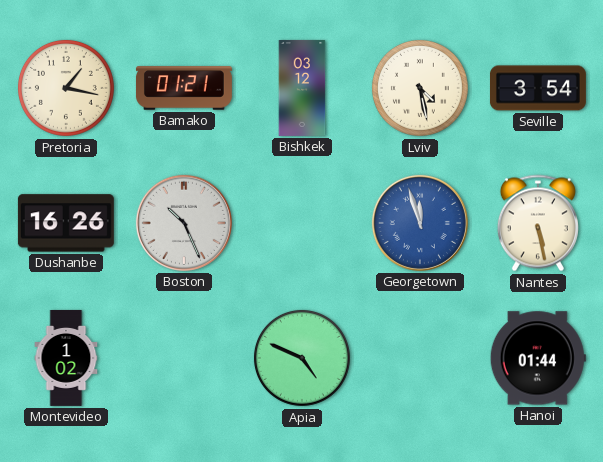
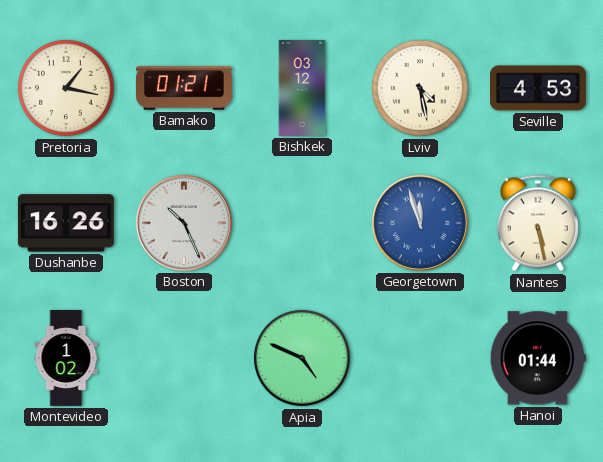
Seville: 3:54 -> 4:53 (538, 88)
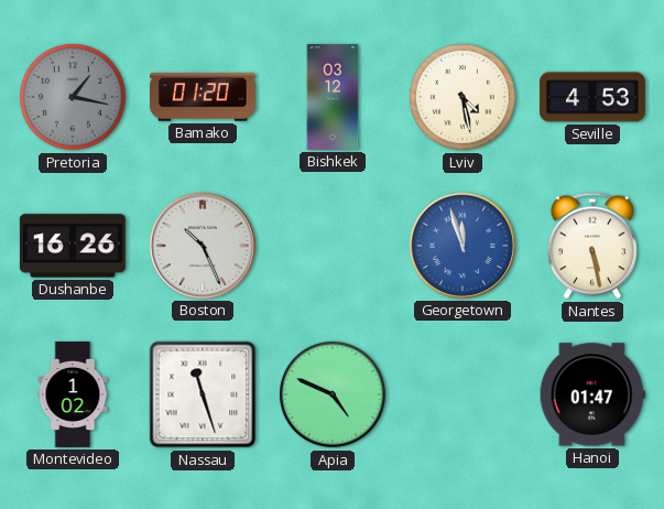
Pretoria dial: cream -> grey (73, 97)
Bamako: 01:21 -> 01:20 (203, 97)
Nassau: none -> 11:27 (203, 394)
Hanoi: 01:44 -> 01:47 (592, 394)
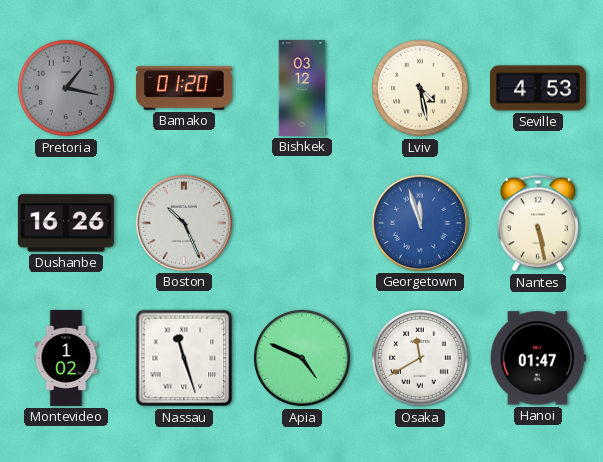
Osaka: none -> 11:40 (420, 358)
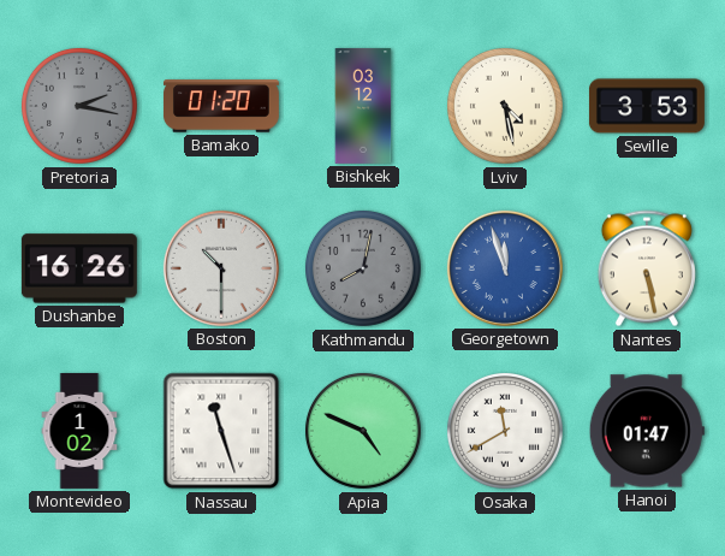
Pretoria: 1:17 -> 2:17 (79, 106)
Seville: 4:53 -> 3:53 (647, 106)
Boston: 10:26 -> 10:30 (221, 268)
Kathmandu: none -> 8:02 (363, 268)
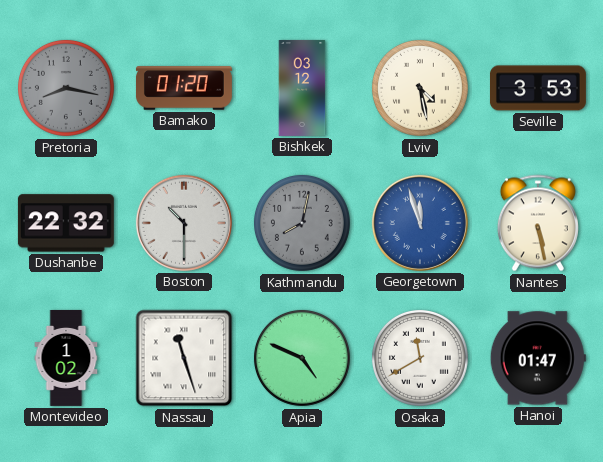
Pretoria: 2:17 -> 8:17 (66, 88)
Dushanbe: 16:26 -> 22:32 (66, 223)
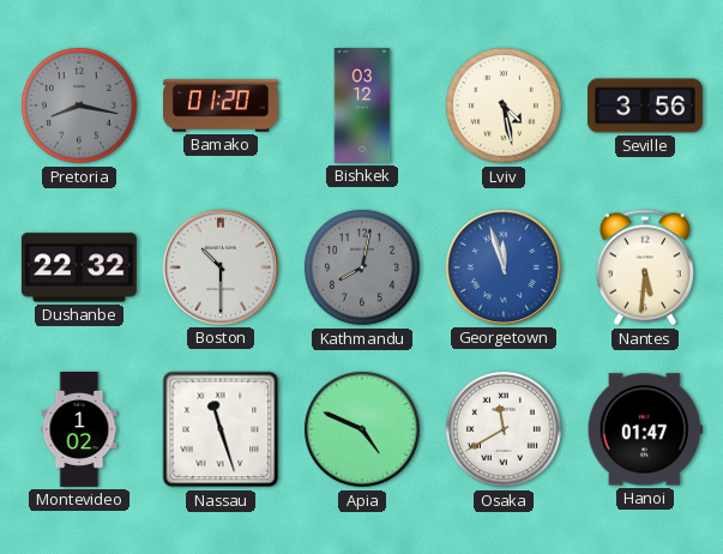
Seville: 3:53 -> 3:56 (645, 106)
Nantes: 5:28 -> 5:31 (645, 267)
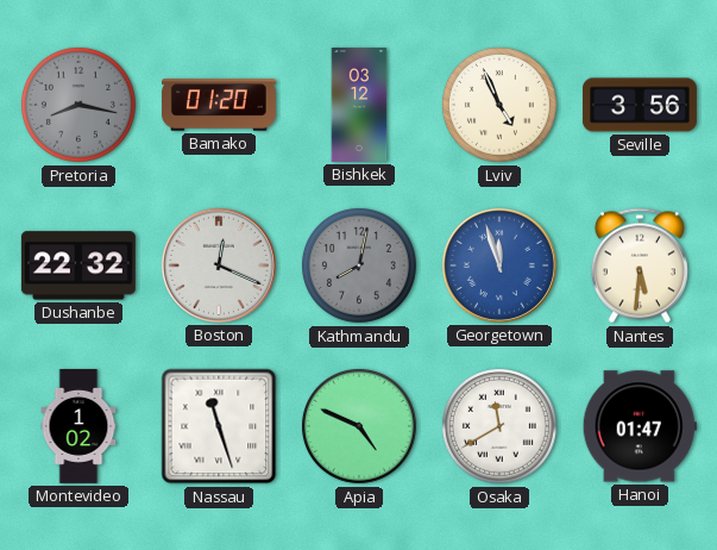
Lviv: 4:28 -> 4:56 (499, 105)
Boston: 10:30 -> 12:19 (219, 265)
